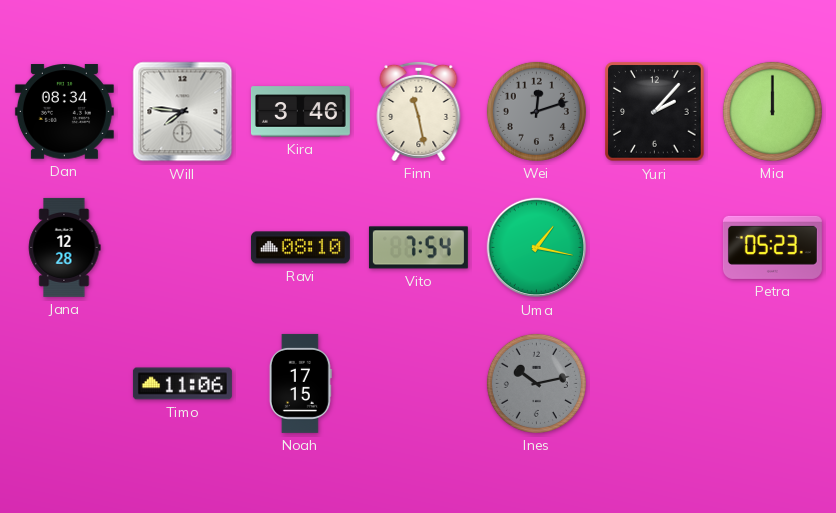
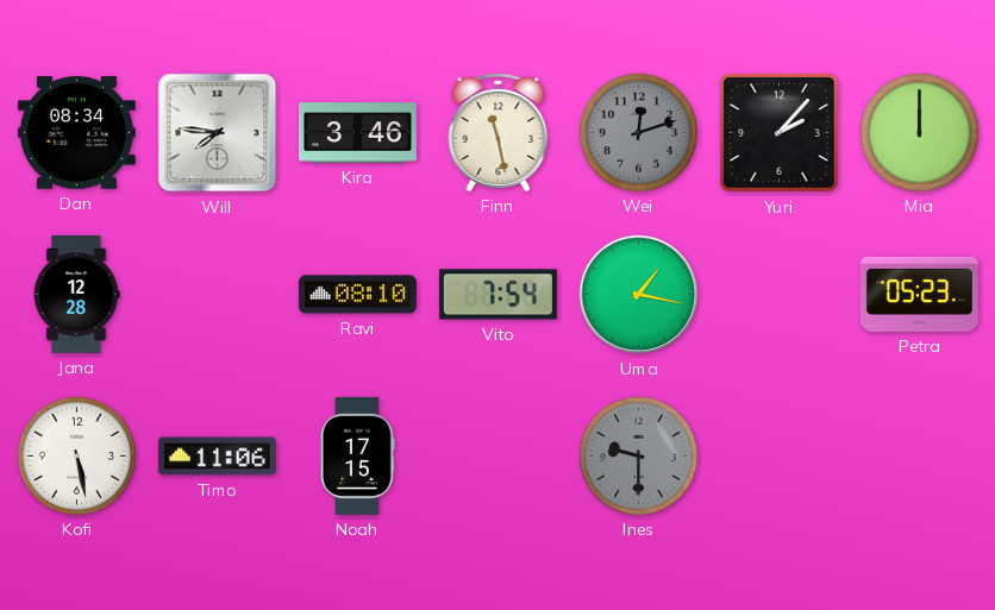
Kofi: none -> 5:28 (76, 455)
Ines: 10:13 -> 9:30 (638, 455)
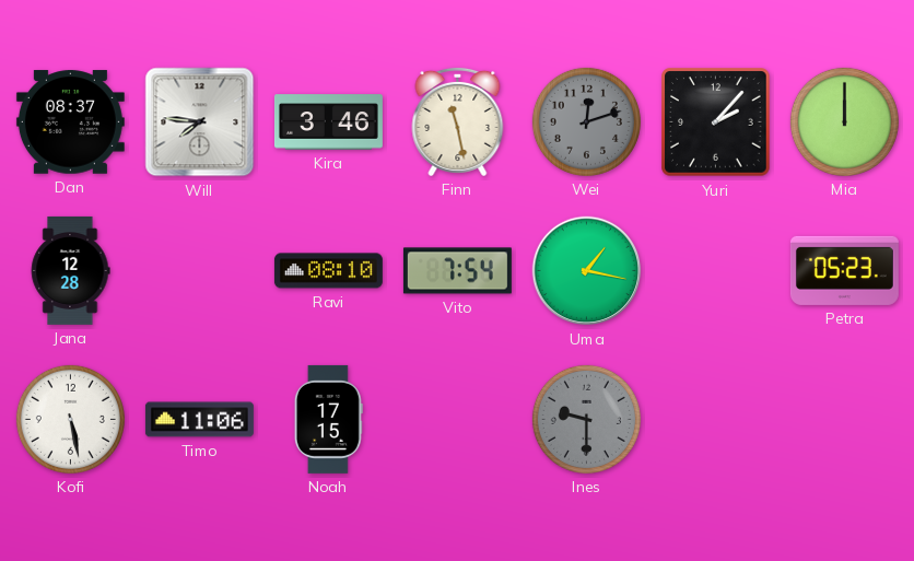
Dan: 08:34 -> 08:37 (70, 122)
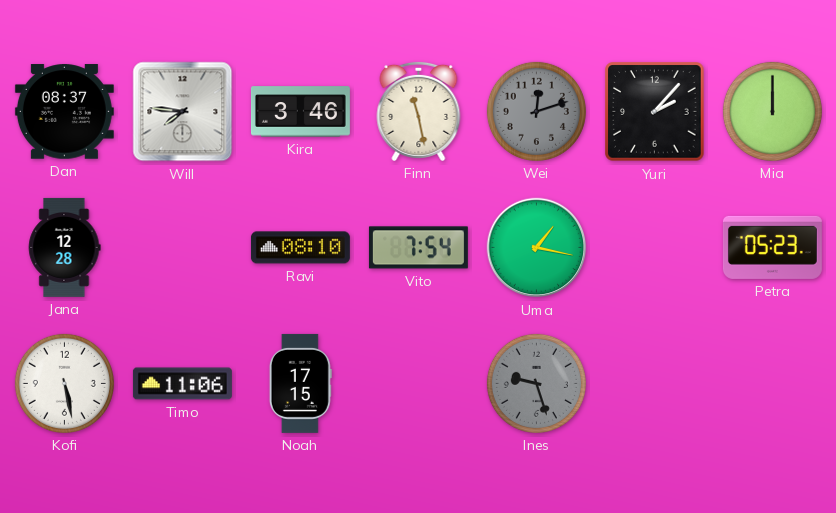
Ines: 9:30 -> 9:27 (536, 383)
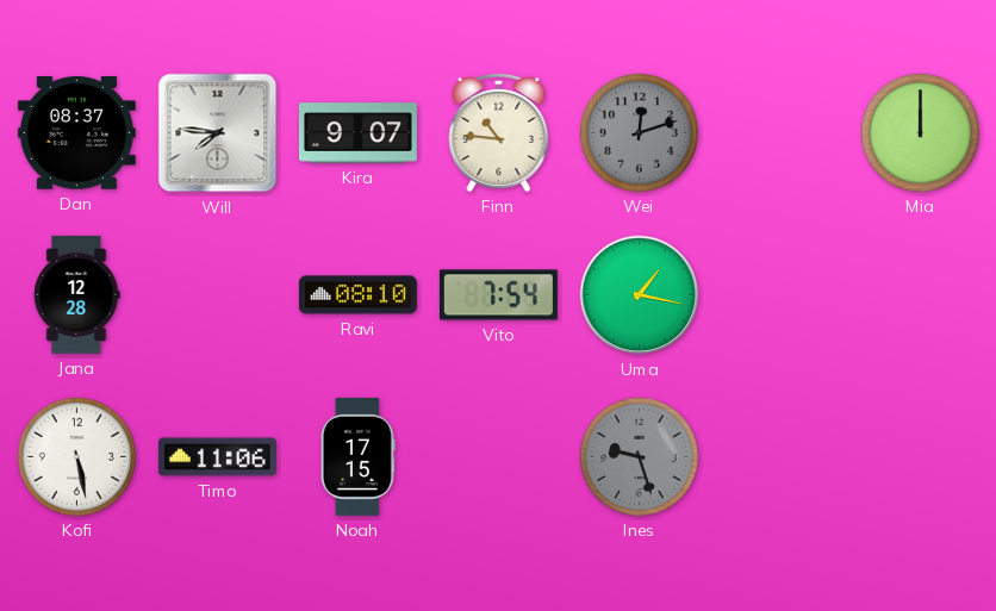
Kira: 3:46 -> 9:07 (357, 133)
Finn: 11:28 -> 10:46 (499, 132)
Yuri: 2:07 -> none (655, 112)
Petra: 05:23 -> none (772, 247)
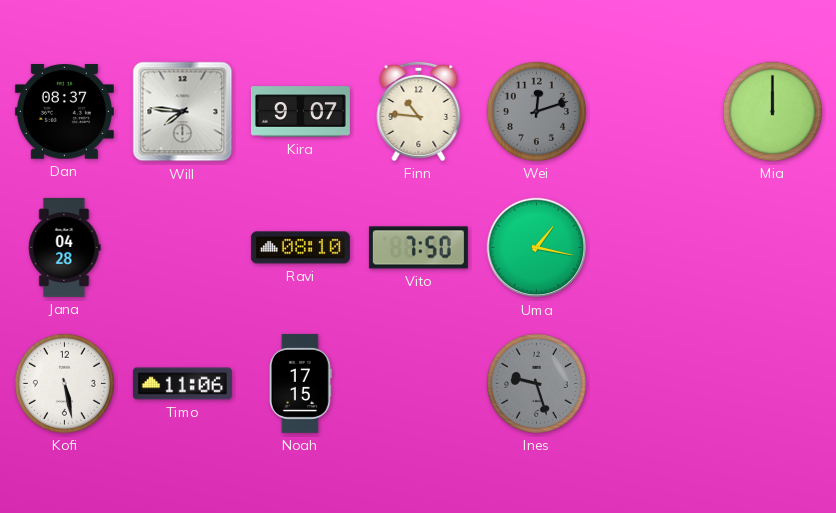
Jana: 12:28 -> 04:28 (64, 247)
Vito: 7:54 -> 7:50 (418, 248)
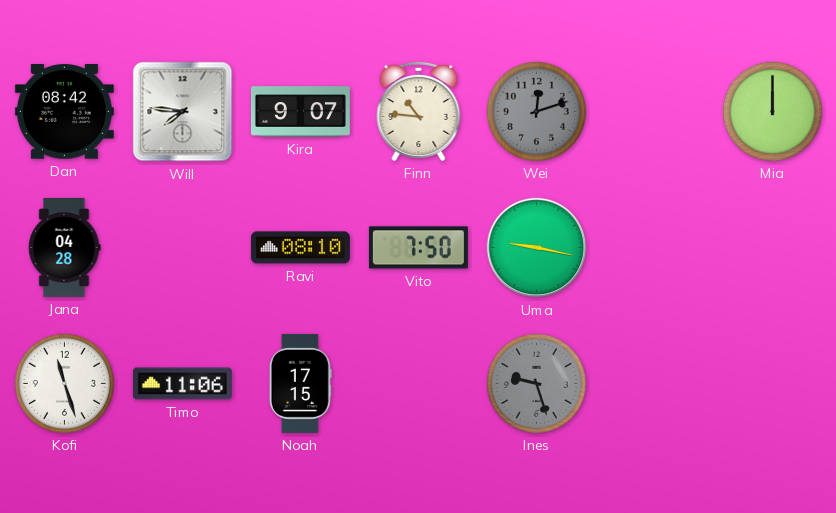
Dan: 08:37 -> 08:42 (64, 112)
Uma: 1:17 -> 9:17 (537, 248)
Kofi: 5:28 -> 11:27 (64, 383)
